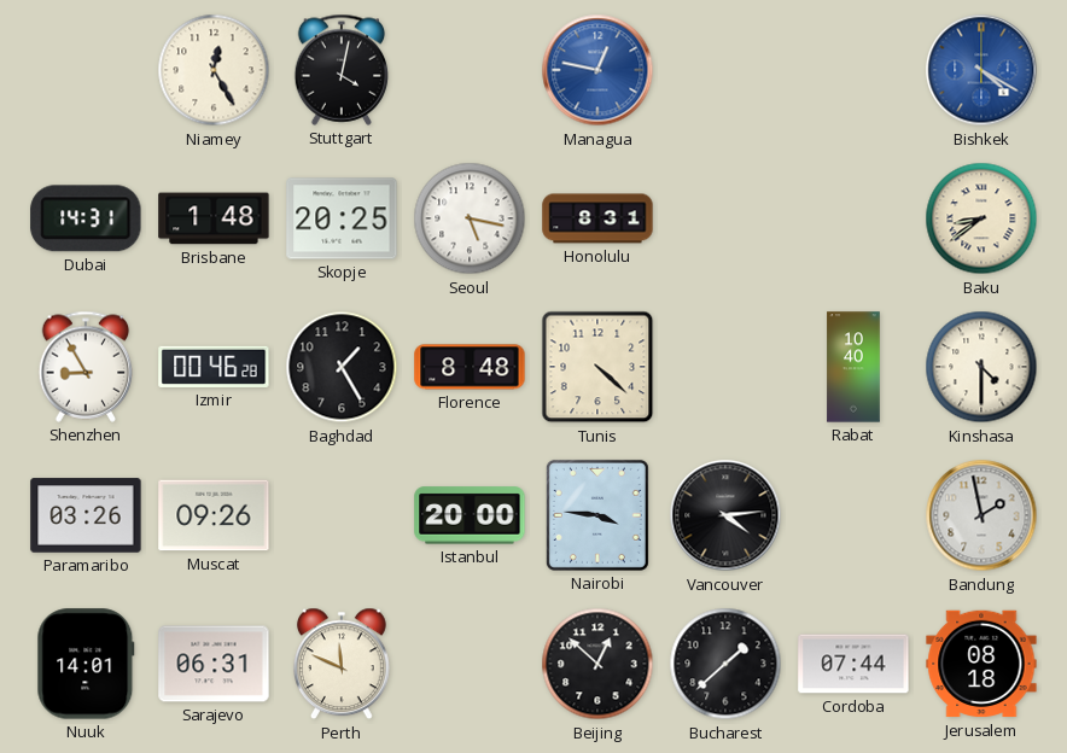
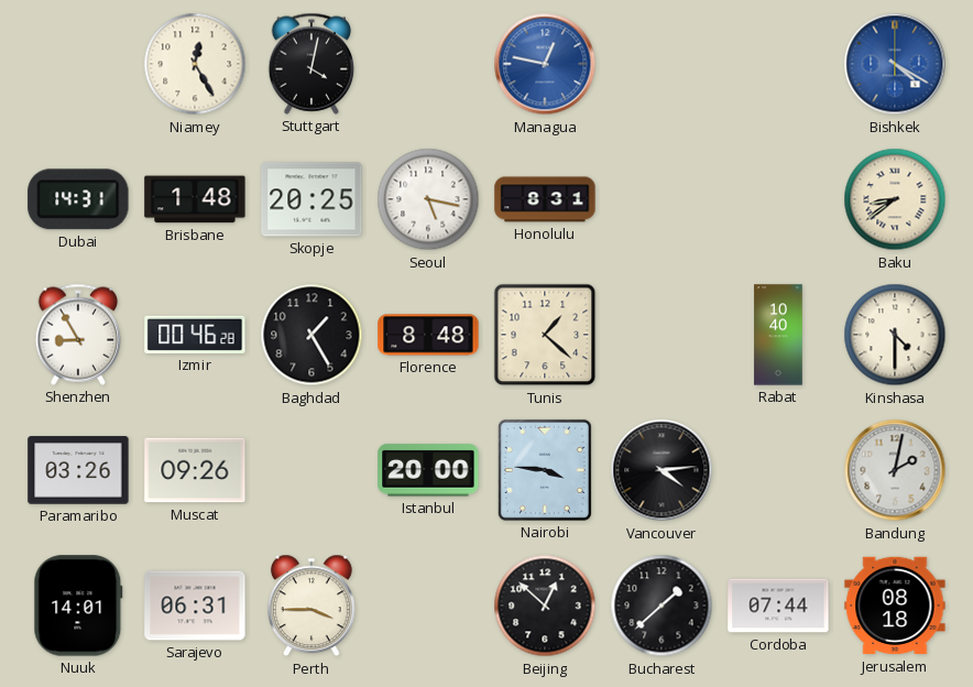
Tunis: 4:22 -> 1:22 (545, 335)
Bandung: 1:58 -> 2:02 (895, 470)
Perth: 11:49 -> 3:45 (311, 606)
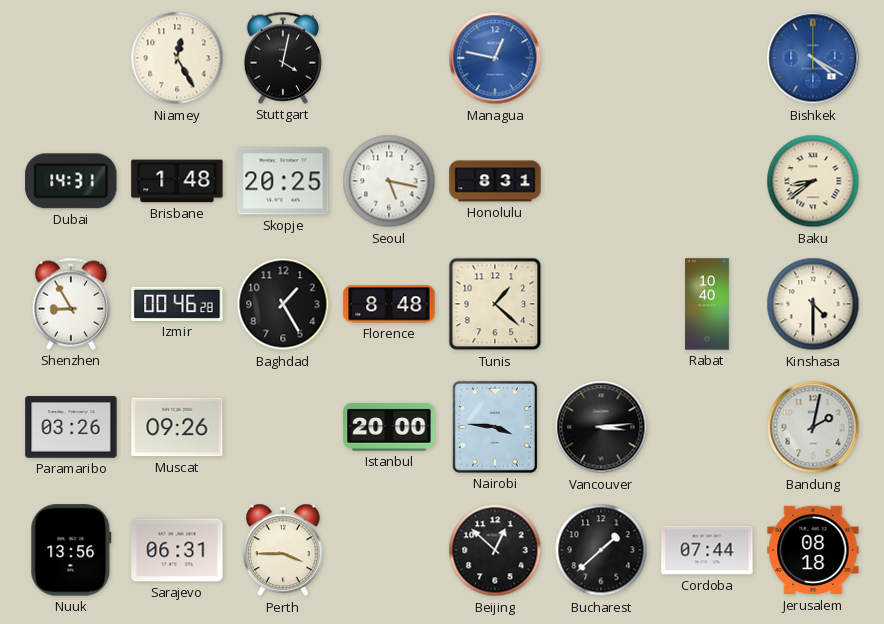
Vancouver: 4:14 -> 3:14 (601, 427)
Nuuk: 14:01 -> 13:56 (71, 550)
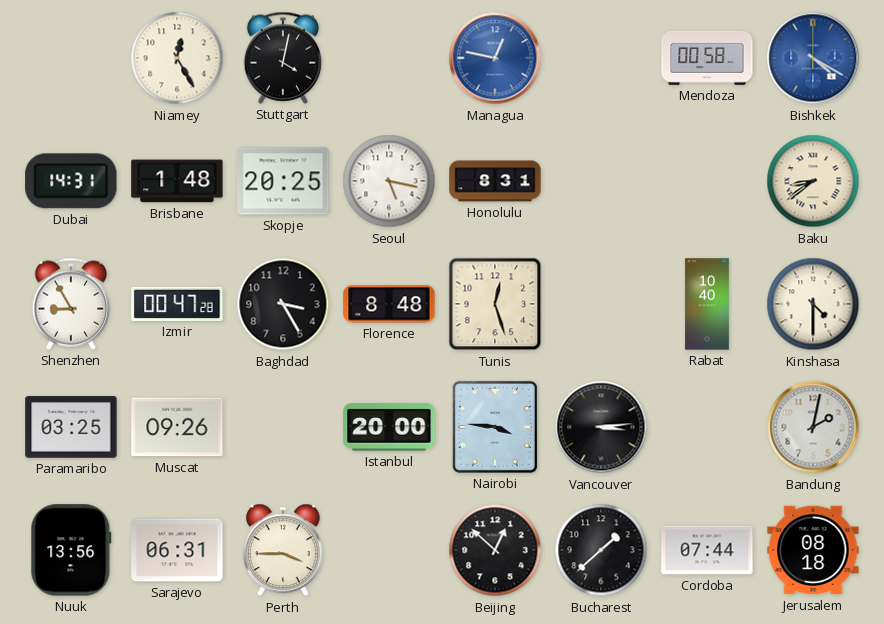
Mendoza: none -> 00:58 (707, 59)
Izmir: 00:46 -> 00:47 (177, 304)
Baghdad: 1:25 -> 3:25 (283, 304)
Tunis: 1:22 -> 12:27 (495, 304)
Paramaribo: 03:26 -> 03:25 (71, 427)
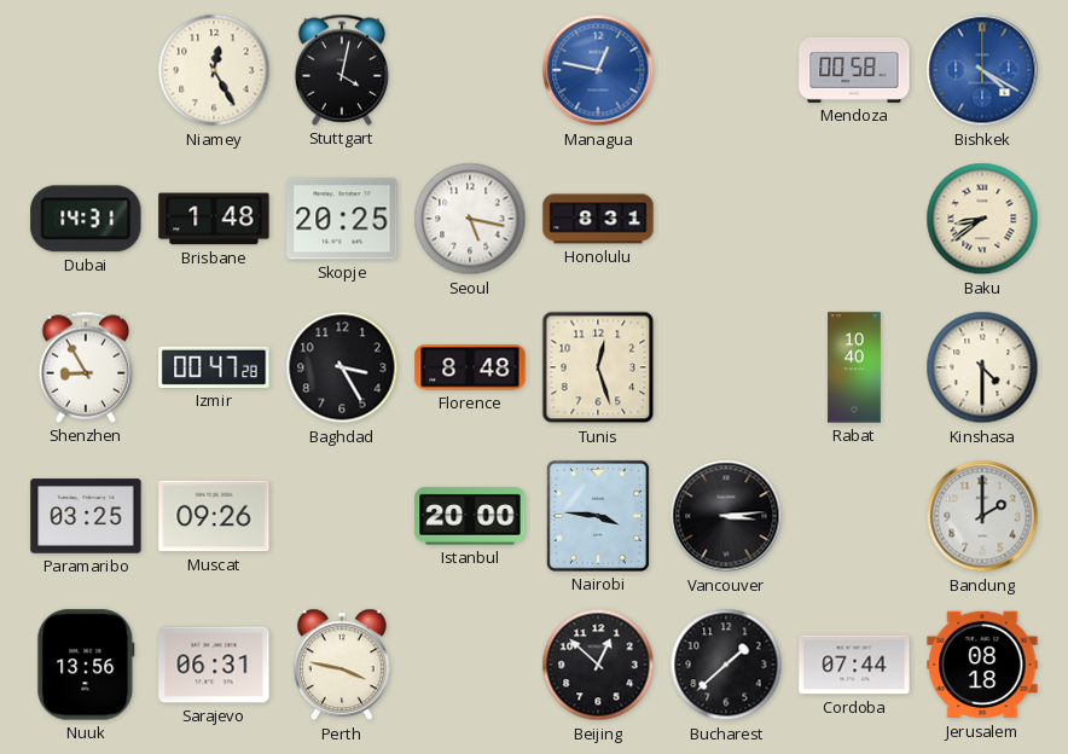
Bandung: 2:02 -> 2:00 (982, 516)
Perth: 3:45 -> 3:47 (342, 665)
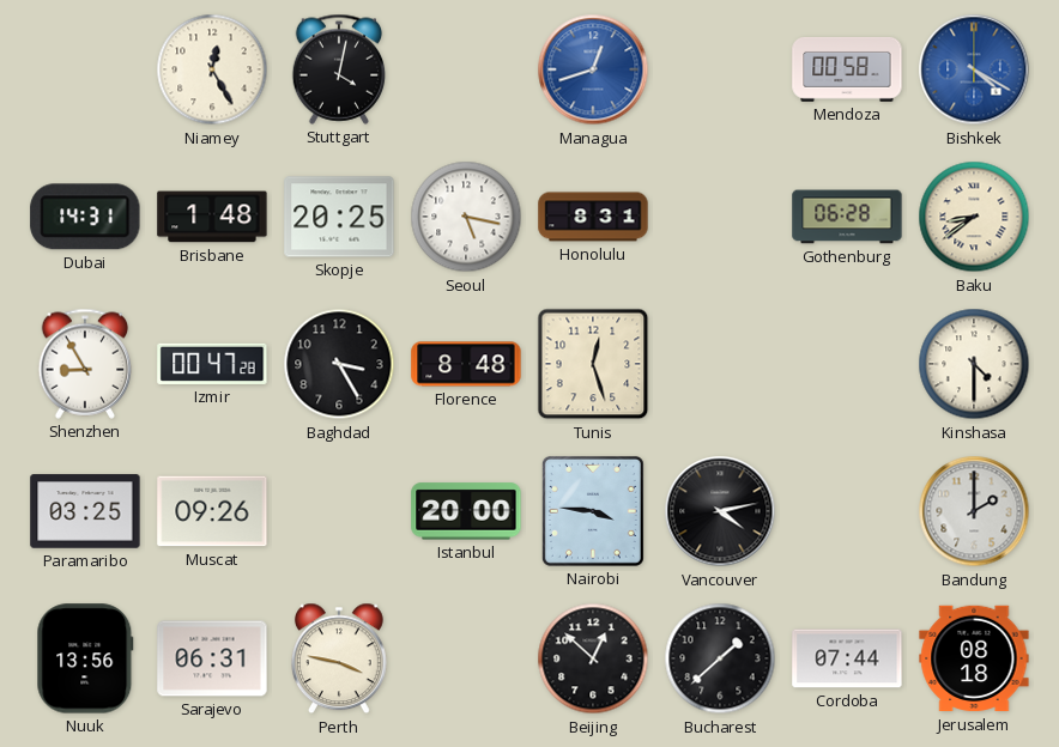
Managua: 12:47 -> 12:42 (593, 69)
Gothenburg: none -> 06:28 (847, 217)
Rabat: 10:40 -> none (854, 367)
Vancouver: 3:14 -> 4:13 (720, 511)
